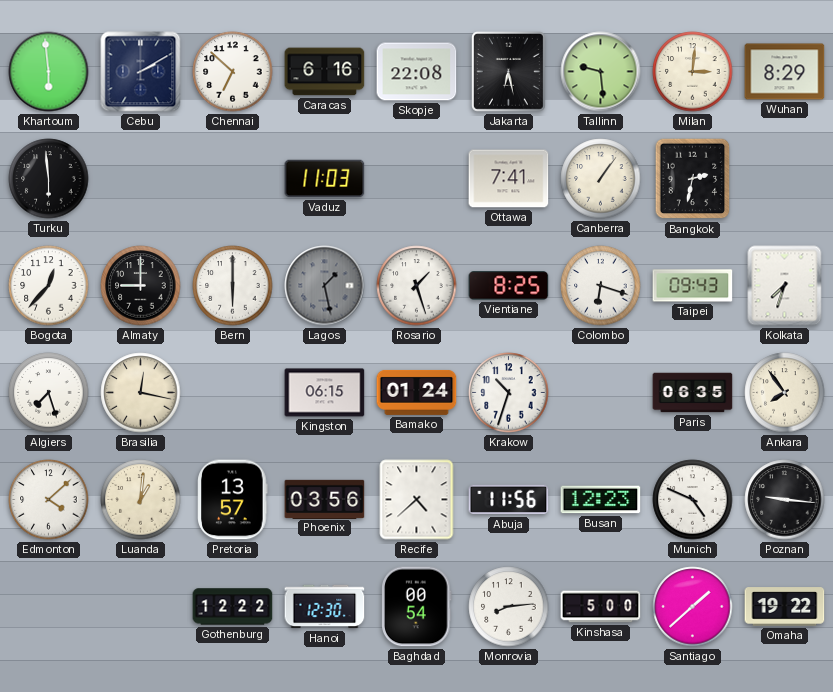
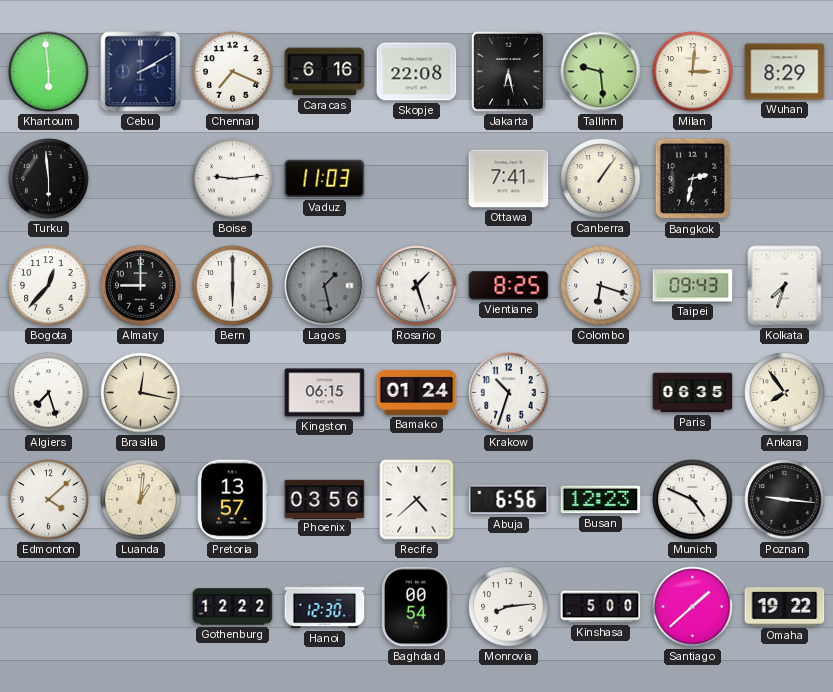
Chennai: 6:52 -> 7:19 (233, 72)
Boise: none -> 9:14 (233, 179)
Abuja: 11:56 -> 6:56 (509, 500)
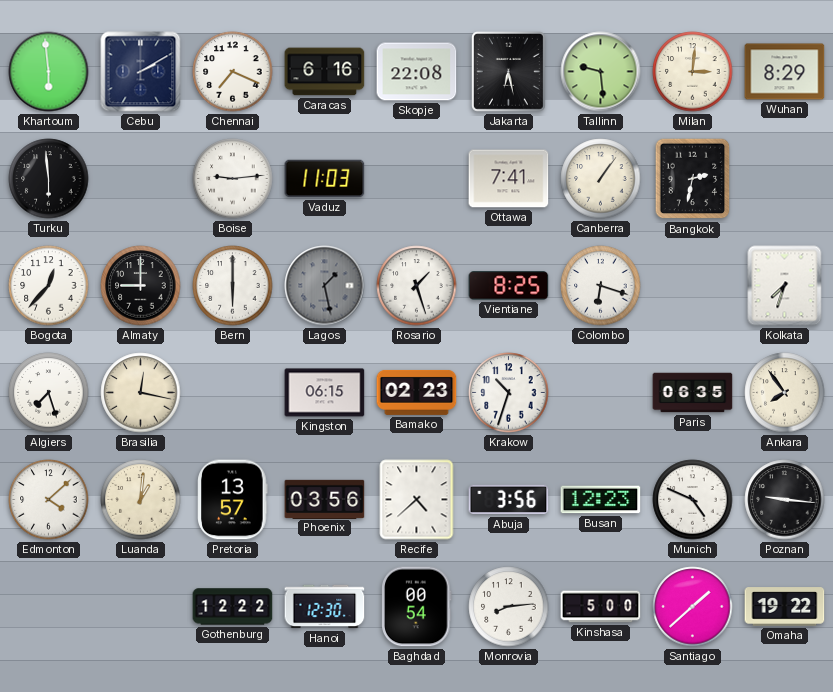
Taipei: 09:43 -> none (693, 286)
Bamako: 01:24 -> 02:23 (417, 392)
Abuja: 6:56 -> 3:56 (509, 500)
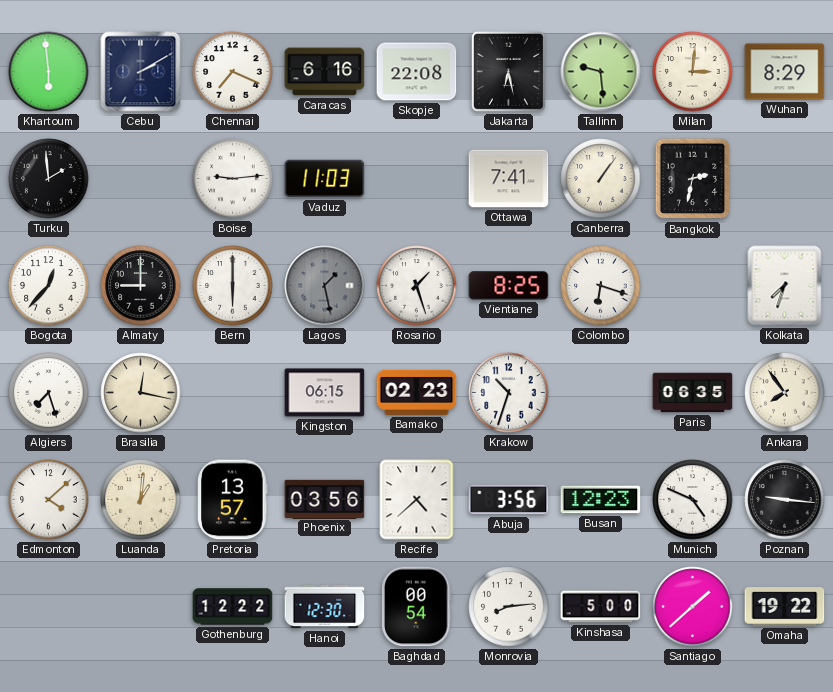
Turku: 5:59 -> 1:59 (49, 179)
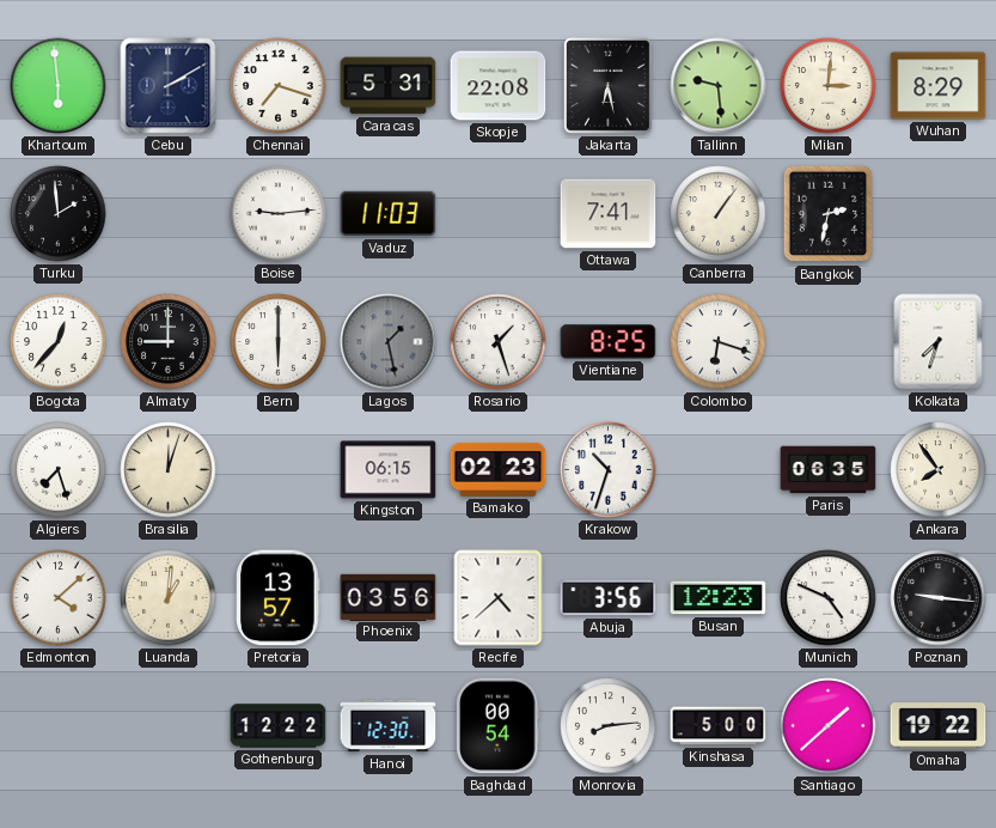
Chennai: 7:19 -> 7:18 (279, 86)
Caracas: 6:16 -> 5:31 (389, 86)
Brasilia: 12:17 -> 12:03 (169, 470)
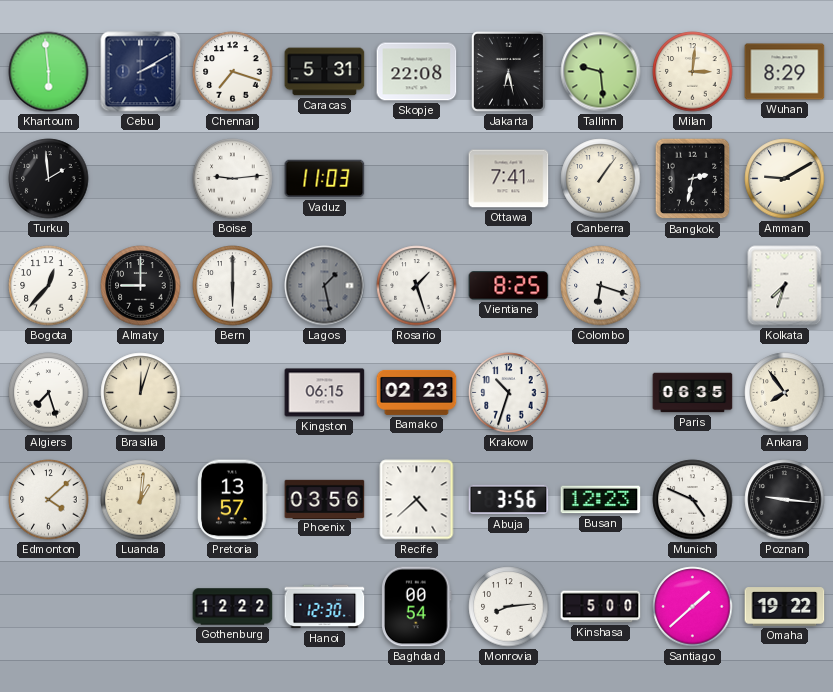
Amman: none -> 9:10 (785, 179)
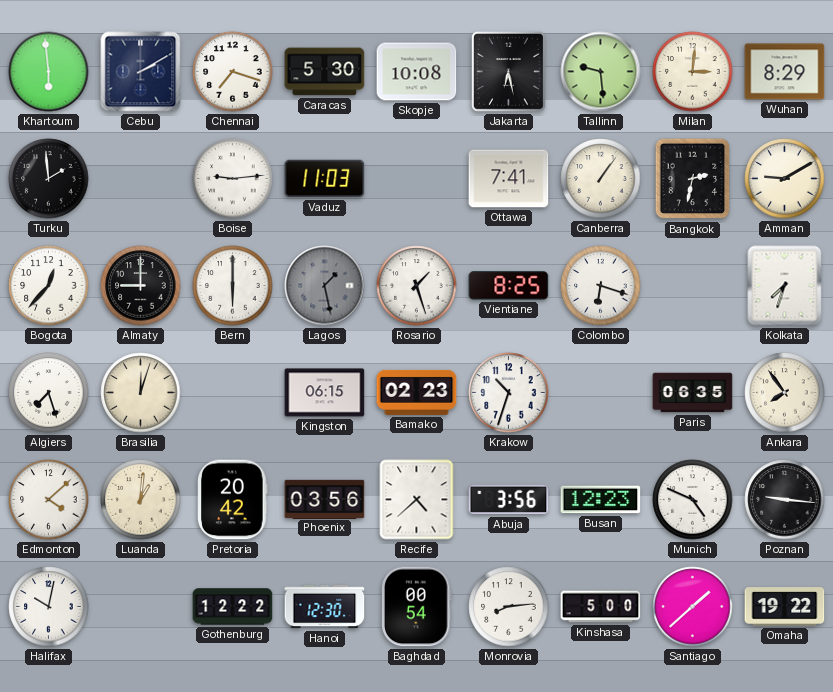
Caracas: 5:31 -> 5:30 (325, 72)
Skopje: 22:08 -> 10:08 (417, 72)
Pretoria: 13:57 -> 20:42 (233, 500)
Halifax: none -> 10:02 (49, 607)
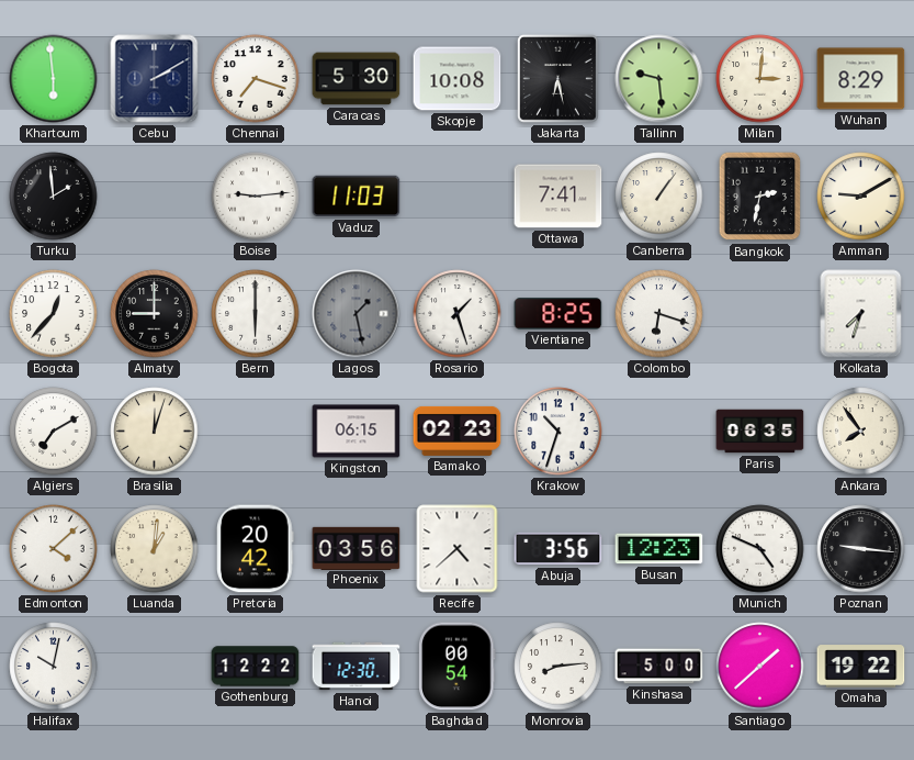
Algiers: 7:27 -> 7:10 (54, 432)
